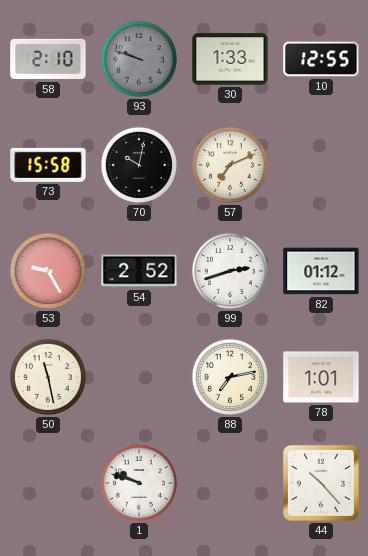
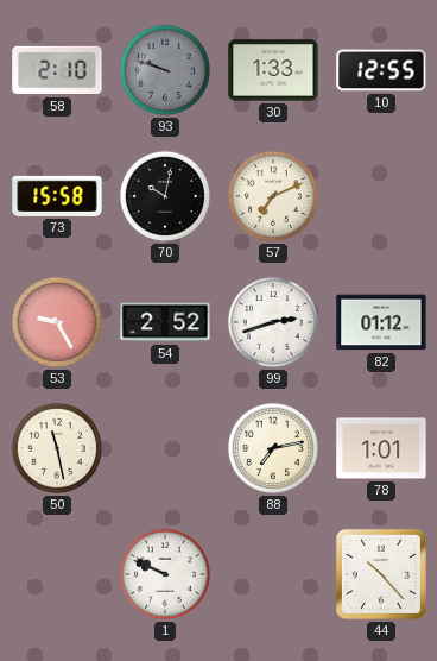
1: 9:48 -> 9:49 (165, 574)
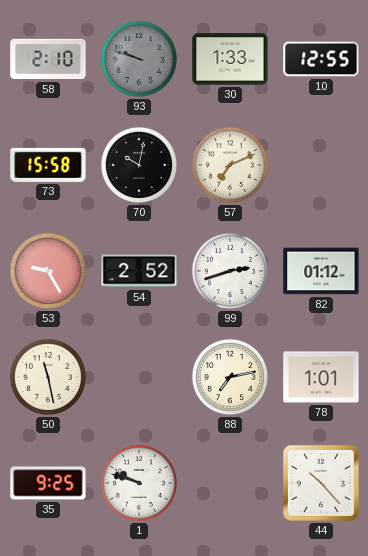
35: none -> 9:25 (48, 483)
1: 9:49 -> 9:48 (139, 483)
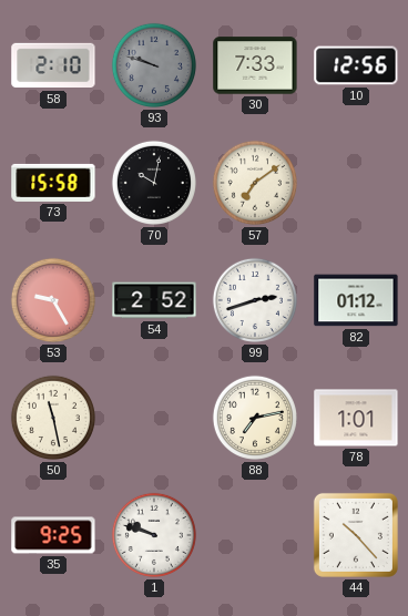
30: 1:33 -> 7:33 (255, 65)
10: 12:55 -> 12:56 (356, 65)
57: 7:11 -> 7:09 (255, 183)
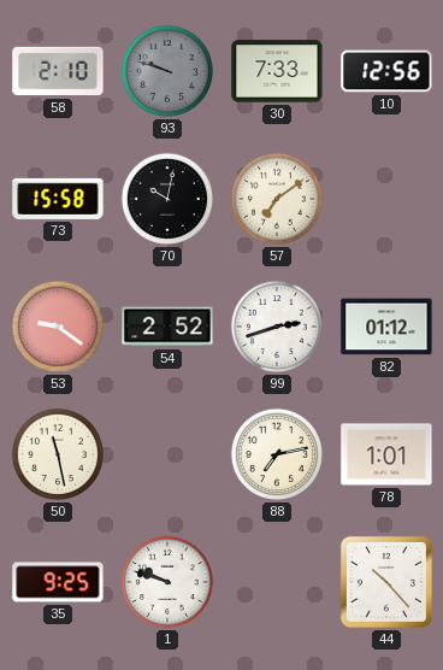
53: 9:25 -> 9:21 (58, 327)
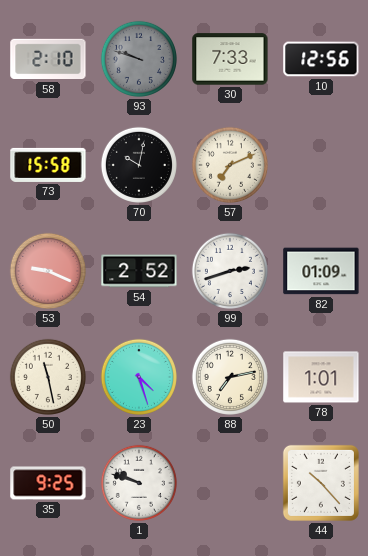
57: 7:09 -> 7:11 (230, 165)
53: 9:21 -> 9:19 (48, 271)
82: 01:12 -> 01:09 (321, 271)
23: none -> 4:27 (139, 377)
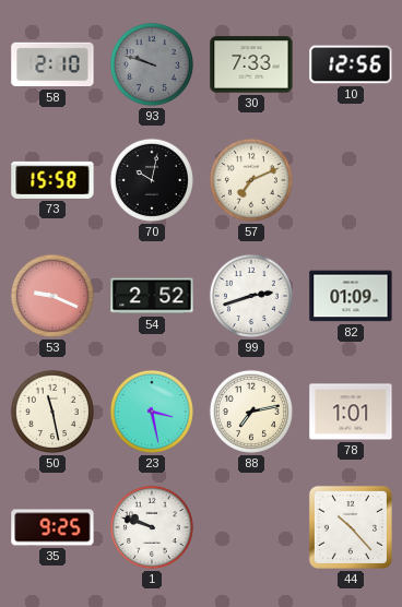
23: 4:27 -> 3:28 (152, 412)
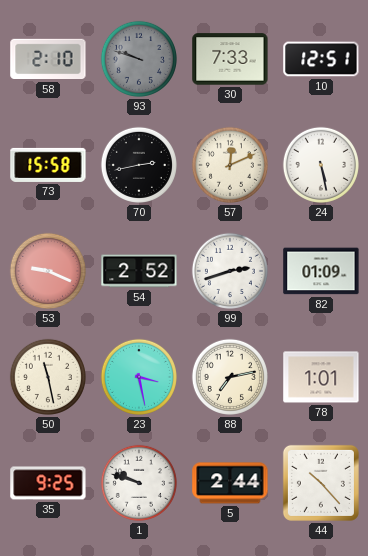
10: 12:56 -> 12:51 (321, 59)
70: 10:02 -> 2:43 (139, 165)
57: 7:11 -> 12:11 (230, 165)
24: none -> 5:28 (321, 165)
5: none -> 2:44 (230, 483)
